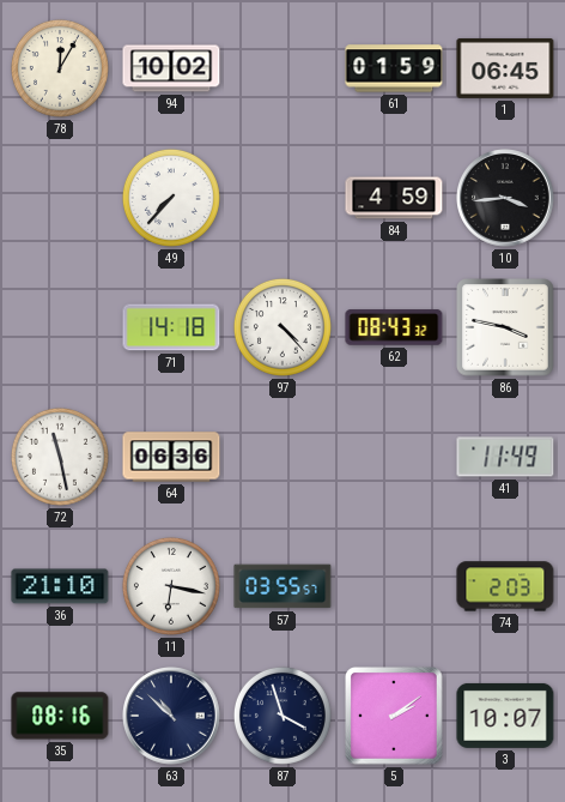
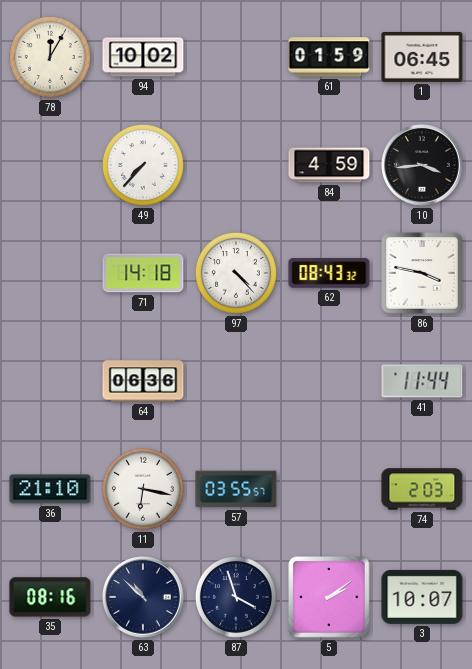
72: 11:28 -> none (60, 457)
41: 11:49 -> 11:44 (422, 381)
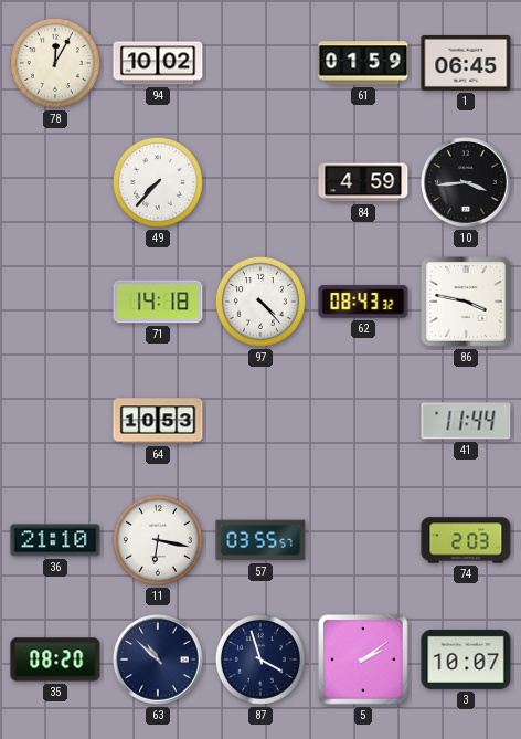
64: 06:36 -> 10:53 (158, 421)
35: 08:16 -> 08:20 (55, 659)
